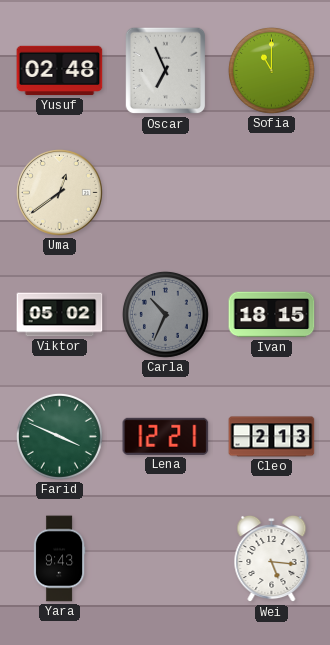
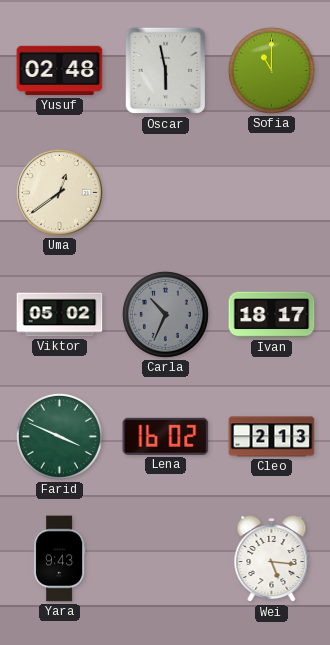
Oscar: 6:56 -> 5:58 (166, 71)
Ivan: 18:15 -> 18:17 (272, 315)
Lena: 12:21 -> 16:02 (166, 436)
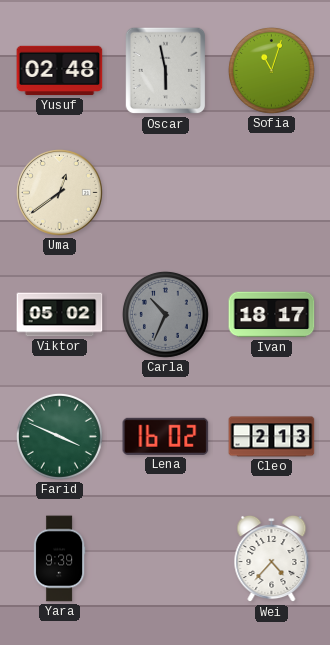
Sofia: 11:00 -> 11:03 (271, 70)
Yara: 9:43 -> 9:39 (59, 559)
Wei: 5:16 -> 4:37 (272, 559)
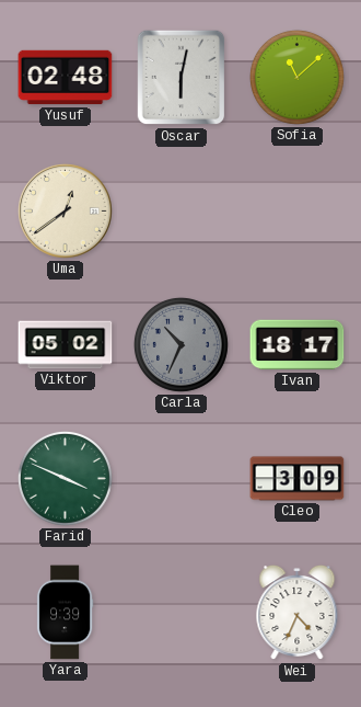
Oscar: 5:58 -> 6:02 (182, 78)
Sofia: 11:03 -> 11:08 (296, 77)
Lena: 16:02 -> none (166, 436)
Cleo: 2:13 -> 3:09 (298, 479)
Wei: 4:37 -> 4:34 (298, 613)
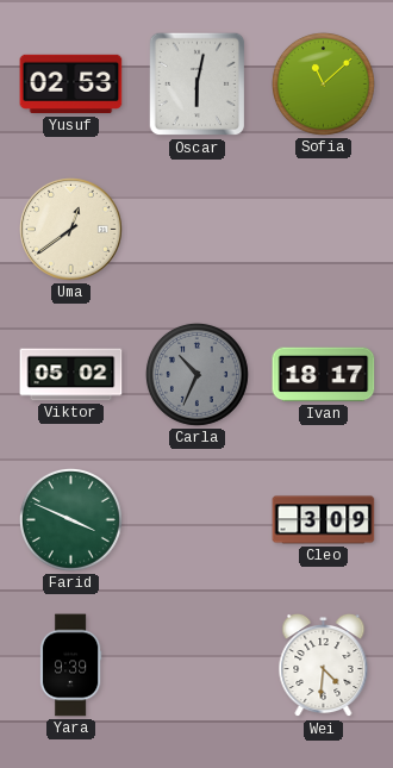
Yusuf: 02:48 -> 02:53 (71, 85)
Wei: 4:34 -> 4:31 (324, 666)
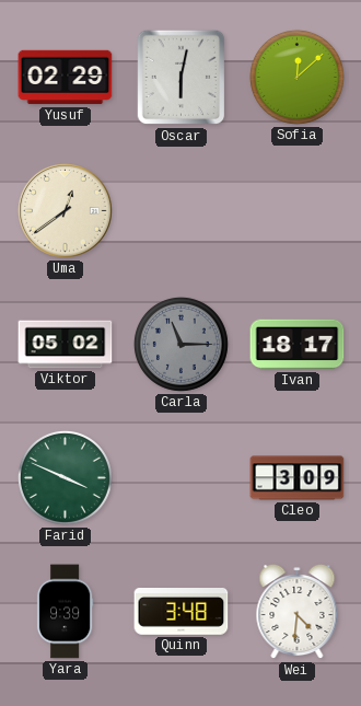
Yusuf: 02:53 -> 02:29 (66, 78)
Sofia: 11:08 -> 12:08 (296, 77)
Carla: 10:34 -> 11:15 (180, 344)
Quinn: none -> 3:48 (182, 612)
